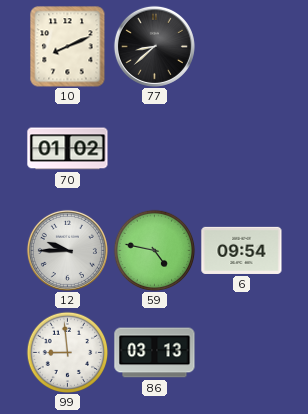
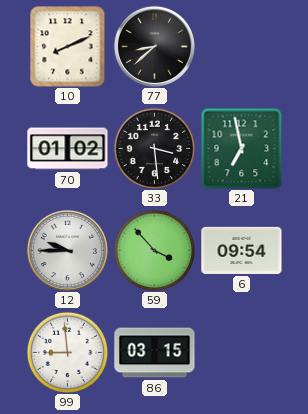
33: none -> 3:29 (154, 148)
21: none -> 6:58 (241, 148)
59: 4:47 -> 3:53 (154, 250)
86: 03:13 -> 03:15 (155, 353)
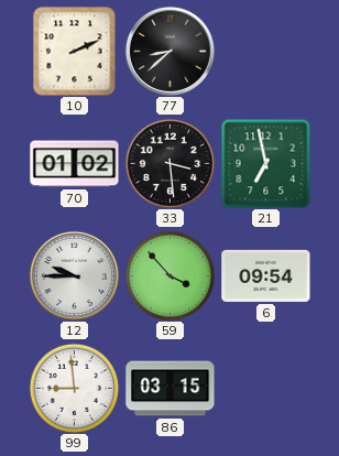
10: 8:11 -> 2:11 (75, 51)
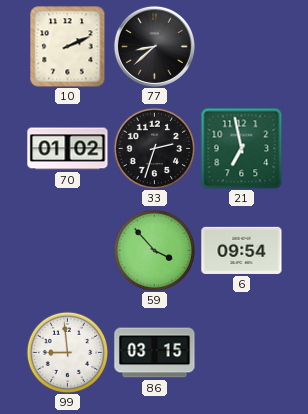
33: 3:29 -> 2:33 (154, 148)
12: 9:45 -> none (74, 275)
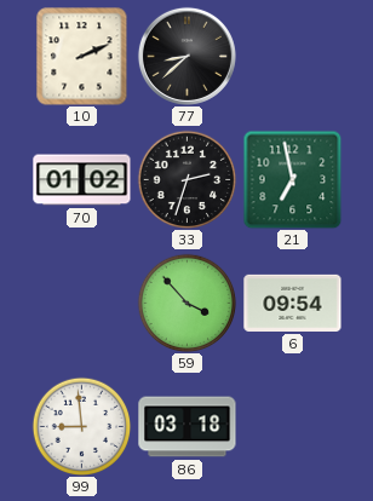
86: 03:15 -> 03:18 (188, 427)
